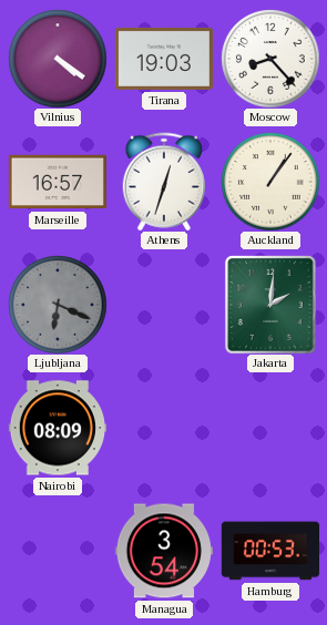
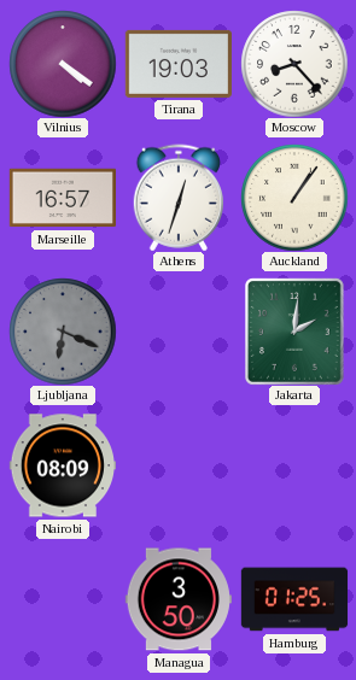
Managua: 3:54 -> 3:50 (177, 599)
Hamburg: 00:53 -> 01:25 (294, 599)
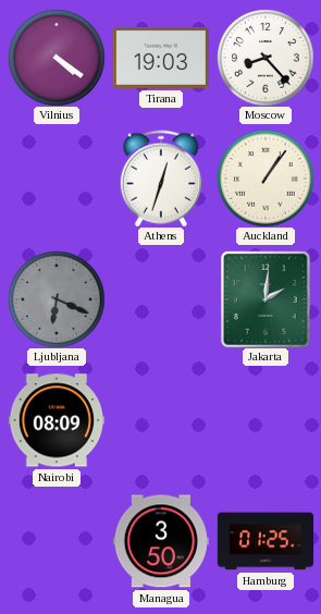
Marseille: 16:57 -> none (62, 198)
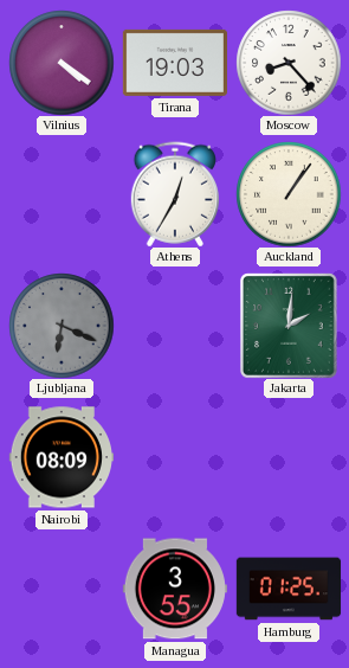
Athens: 12:33 -> 12:35 (174, 194)
Managua: 3:50 -> 3:55 (174, 589)
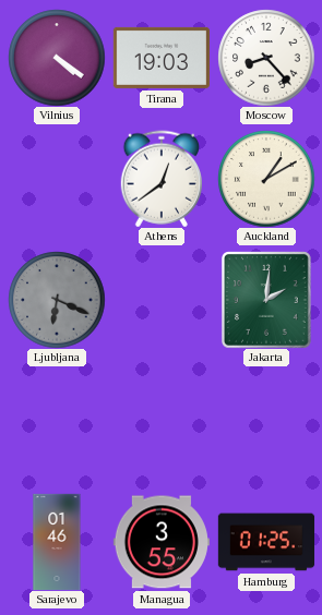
Athens: 12:35 -> 12:39 (160, 179)
Auckland: 1:06 -> 1:10 (266, 179)
Nairobi: 08:09 -> none (60, 457)
Sarajevo: none -> 01:46 (57, 542)
